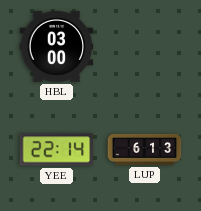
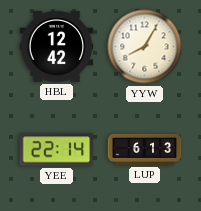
HBL: 03:00 -> 12:42 (57, 46)
YYW: none -> 8:05 (145, 47)
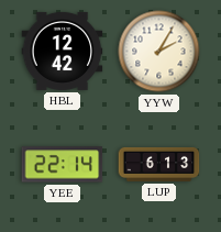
YYW: 8:05 -> 2:05 (159, 52)
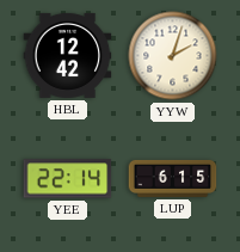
YYW: 2:05 -> 2:03 (173, 56)
LUP: 6:13 -> 6:15 (173, 178)
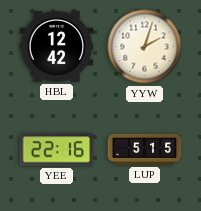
YEE: 22:14 -> 22:16 (57, 150)
LUP: 6:15 -> 5:15 (145, 149)
